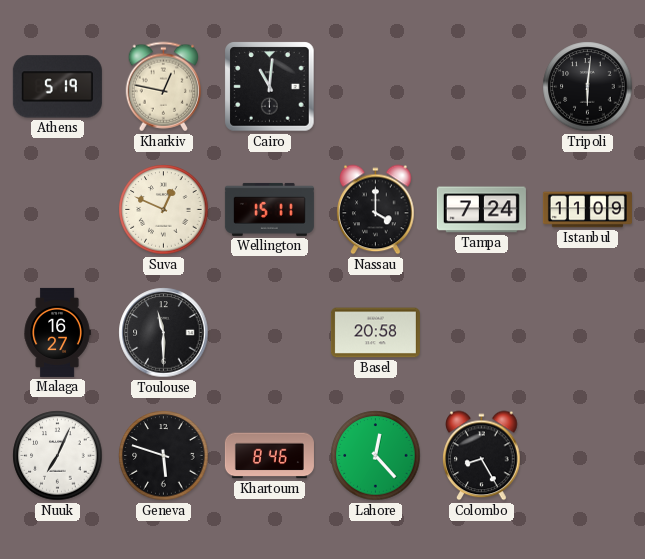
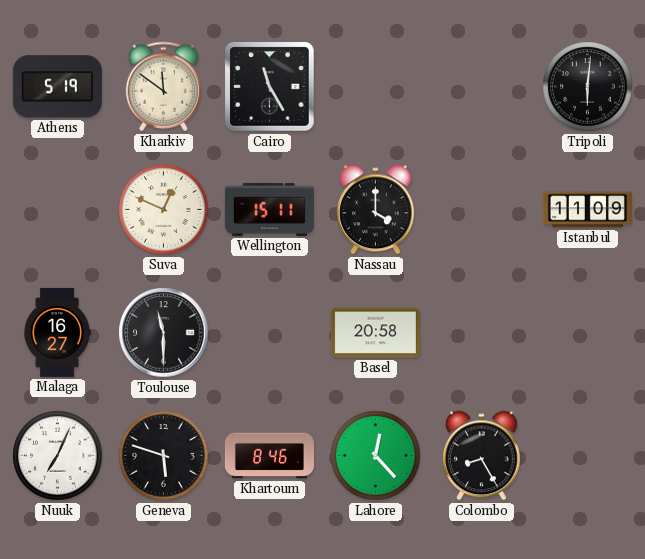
Kharkiv: 12:47 -> 11:51 (164, 87)
Cairo: 11:01 -> 11:25 (270, 87)
Tampa: 7:24 -> none (481, 210)
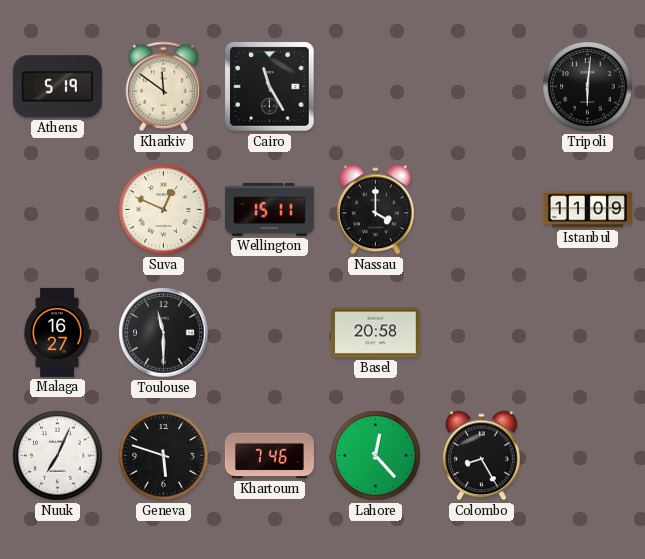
Khartoum: 8:46 -> 7:46 (269, 456)
